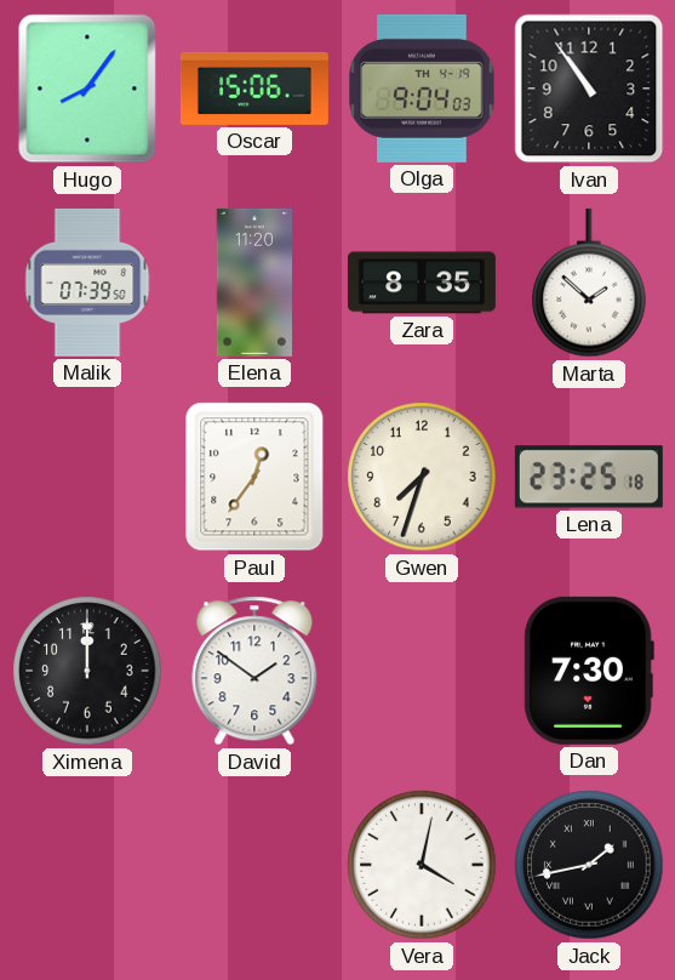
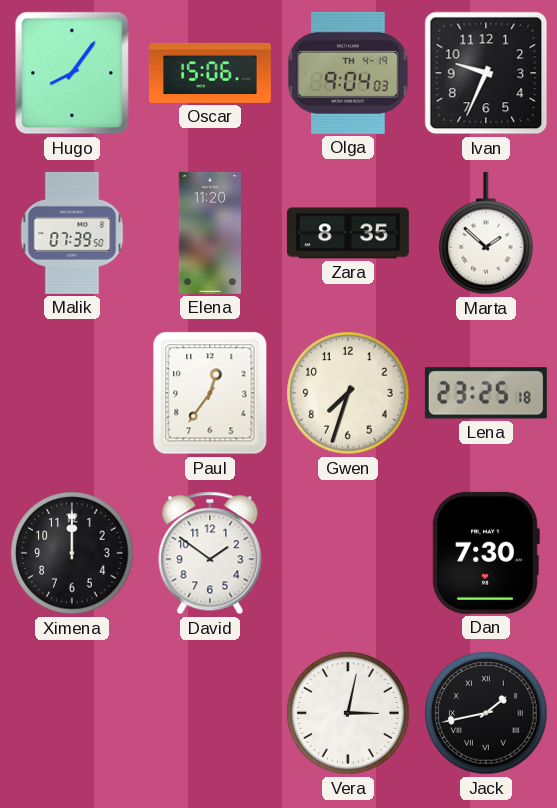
Ivan: 10:54 -> 9:34 (486, 73)
Vera: 4:02 -> 3:02 (348, 713)
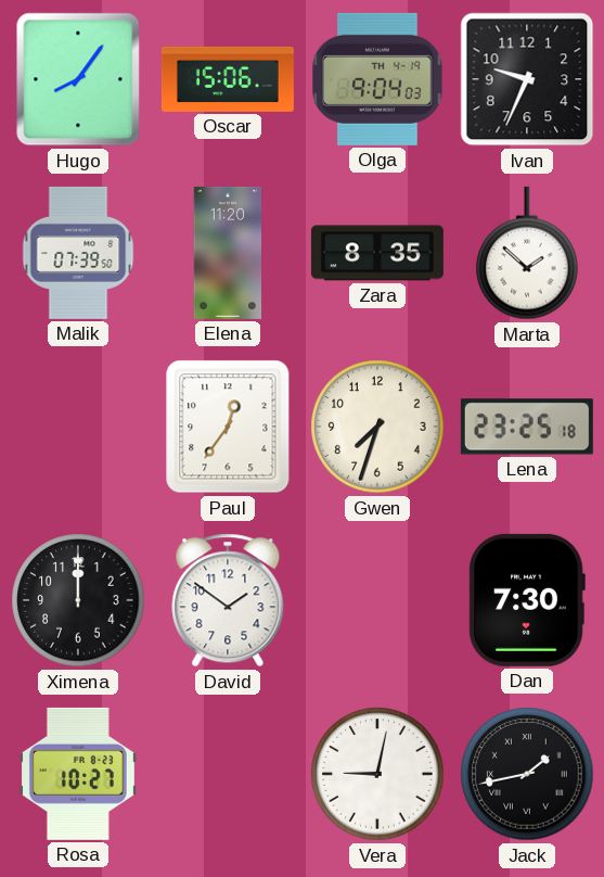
Rosa: none -> 10:27 (78, 774)
Vera: 3:02 -> 9:02 (377, 774)
